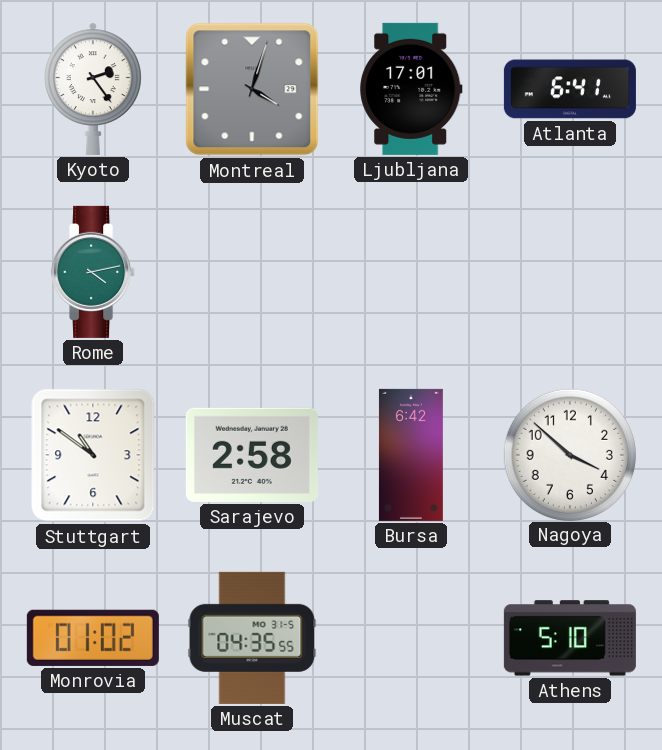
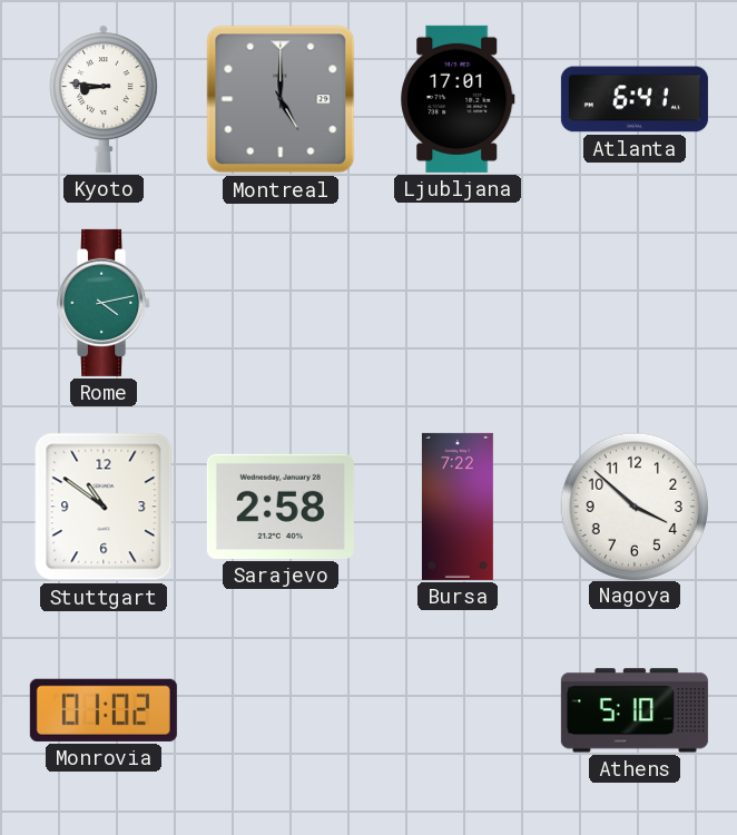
Kyoto: 2:24 -> 8:46 (105, 99)
Montreal: 4:03 -> 5:00 (281, 99)
Bursa: 6:42 -> 7:22 (458, 507)
Muscat: 04:35 -> none (252, 638)
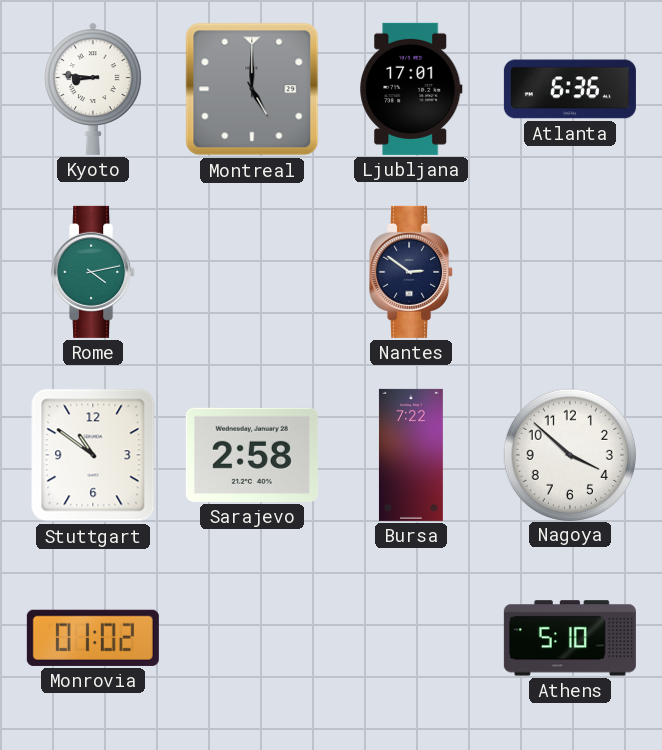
Atlanta: 6:41 -> 6:36 (570, 89)
Nantes: none -> 2:51 (412, 272)
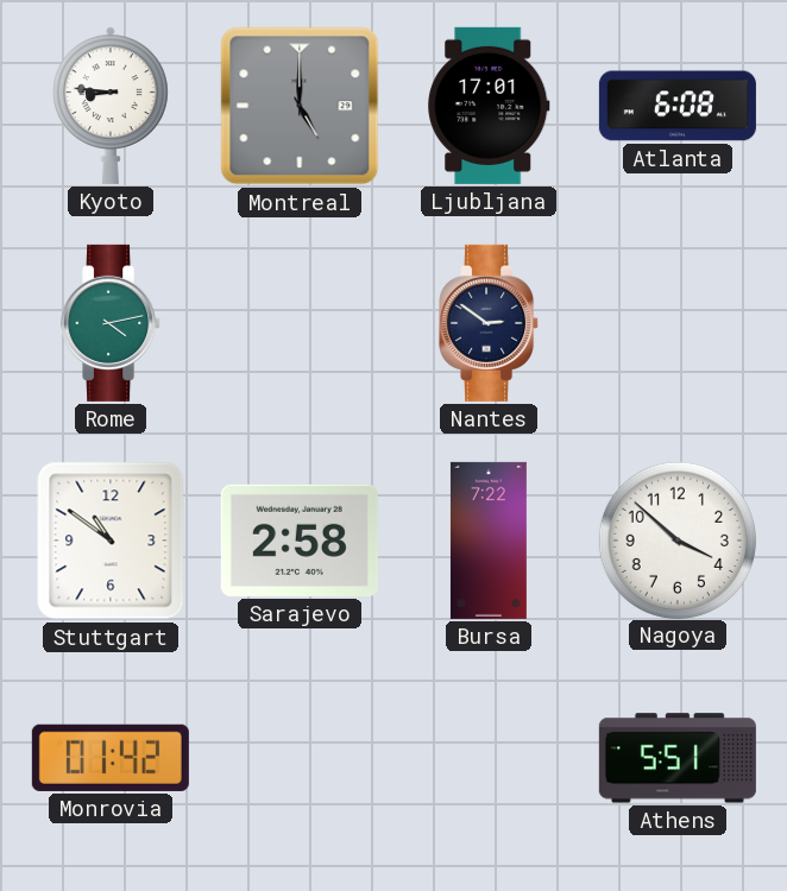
Atlanta: 6:36 -> 6:08 (678, 106)
Monrovia: 01:02 -> 01:42 (111, 758)
Athens: 5:10 -> 5:51 (678, 758)
